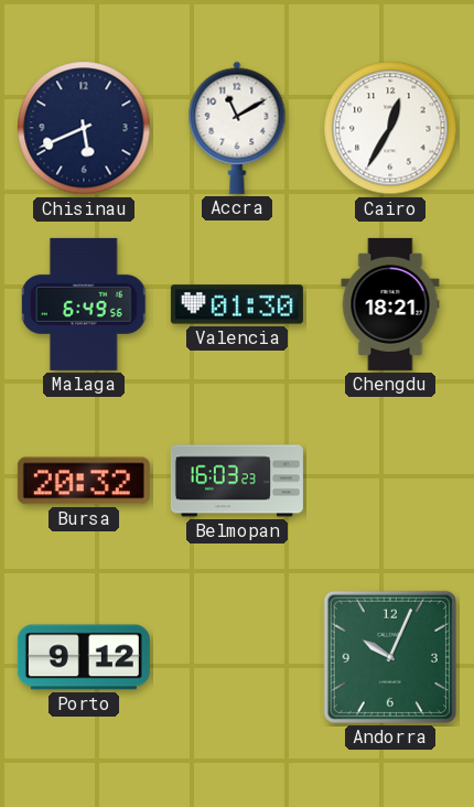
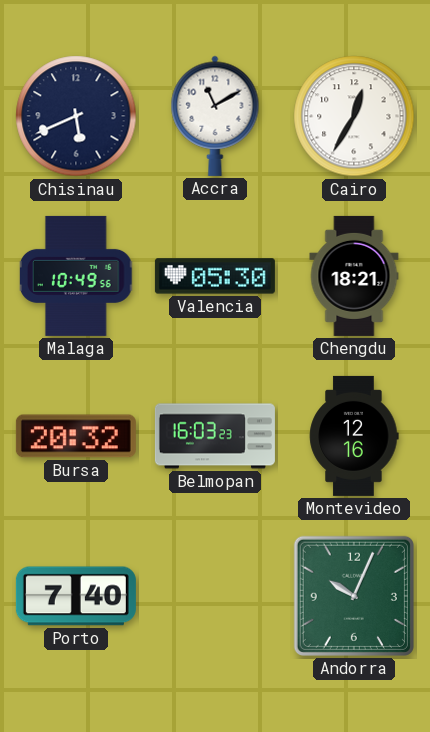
Malaga: 6:49 -> 10:49 (77, 276)
Valencia: 01:30 -> 05:30 (215, 276)
Montevideo: none -> 12:16 (354, 436)
Porto: 9:12 -> 7:40 (76, 596)
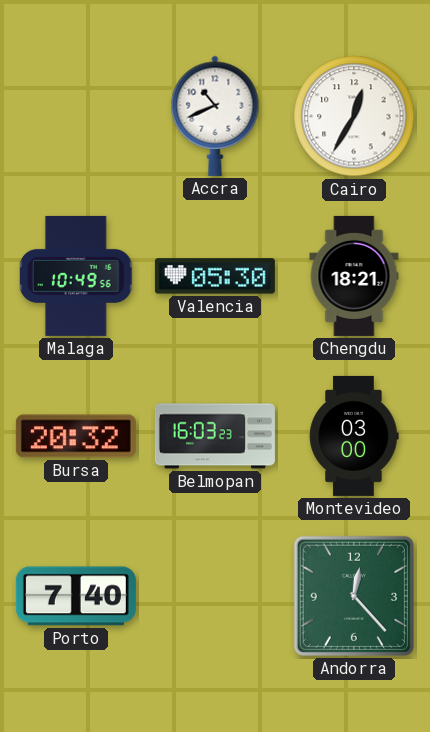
Chisinau: 5:41 -> none (76, 116)
Accra: 11:10 -> 10:41 (215, 116)
Montevideo: 12:16 -> 03:00 (354, 436)
Andorra: 10:04 -> 12:23 (354, 596)
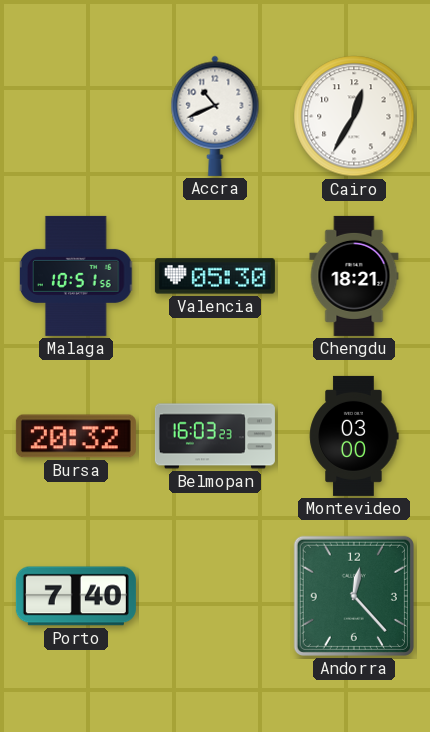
Malaga: 10:49 -> 10:51 (77, 276)
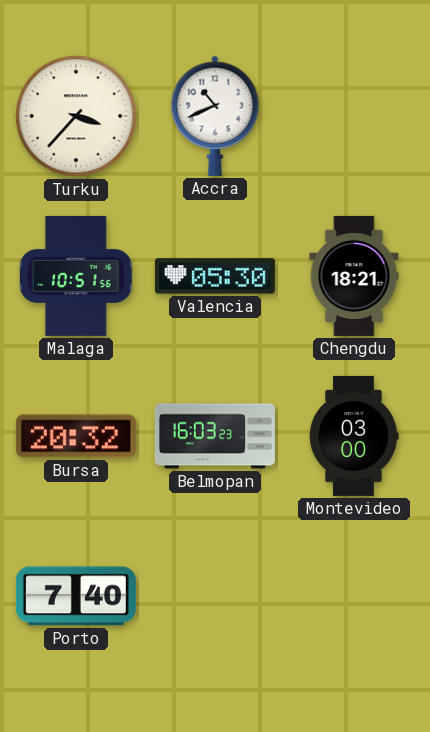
Turku: none -> 3:37 (76, 116)
Cairo: 12:35 -> none (354, 116)
Andorra: 12:23 -> none (354, 596)
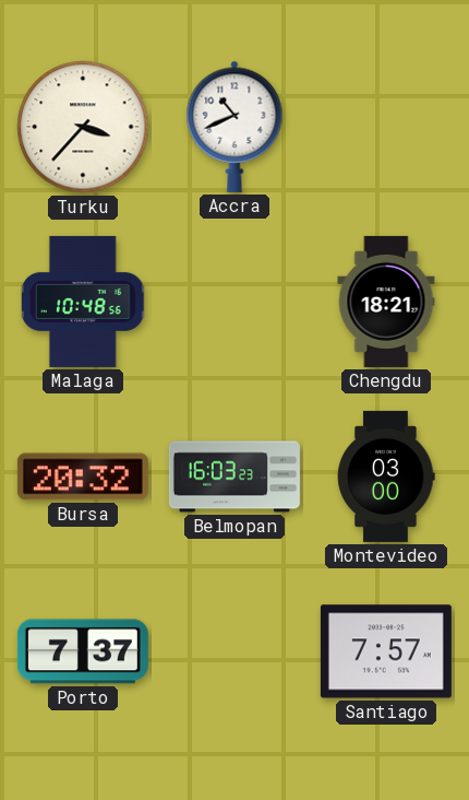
Malaga: 10:51 -> 10:48 (84, 302)
Valencia: 05:30 -> none (215, 276)
Porto: 7:40 -> 7:37 (83, 651)
Santiago: none -> 7:57 (386, 651)
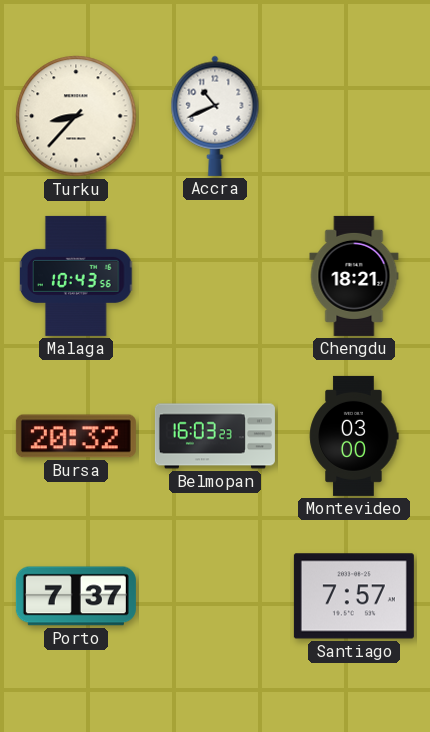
Turku: 3:37 -> 8:37 (76, 116)
Malaga: 10:48 -> 10:43 (77, 276)
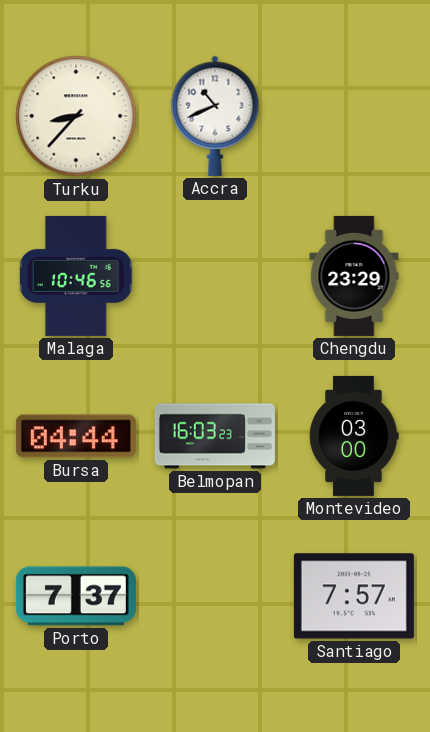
Malaga: 10:43 -> 10:46 (77, 276)
Chengdu: 18:21 -> 23:29 (354, 276)
Bursa: 20:32 -> 04:44 (76, 436)
